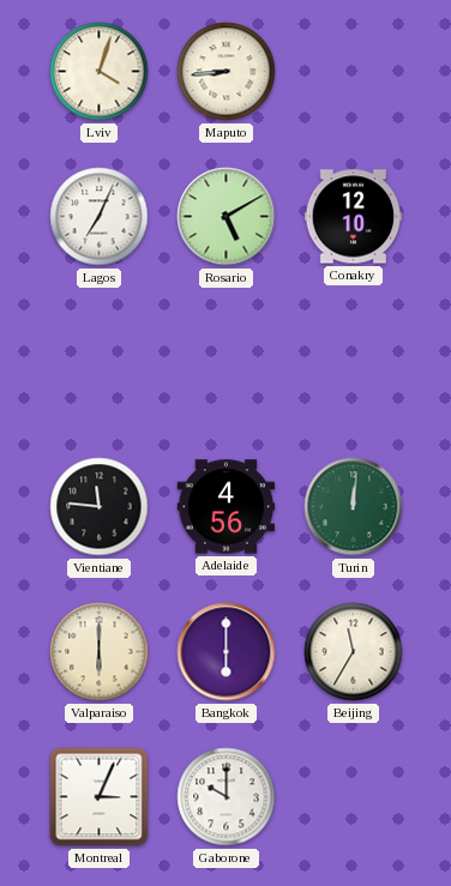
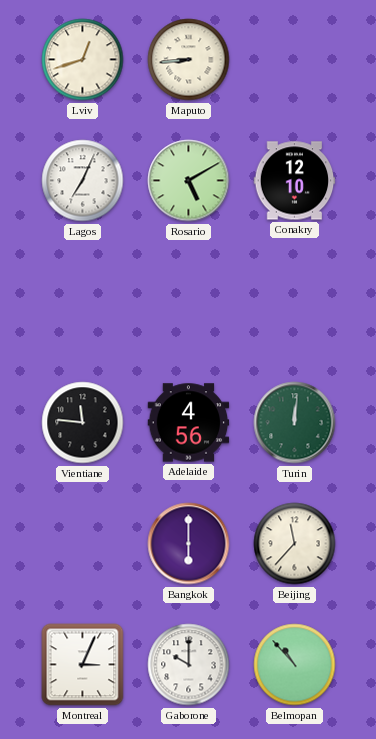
Lviv: 4:03 -> 12:42 (83, 60)
Valparaiso: 6:00 -> none (100, 652)
Beijing: 11:35 -> 11:37 (295, 544)
Belmopan: none -> 10:53 (295, 665)
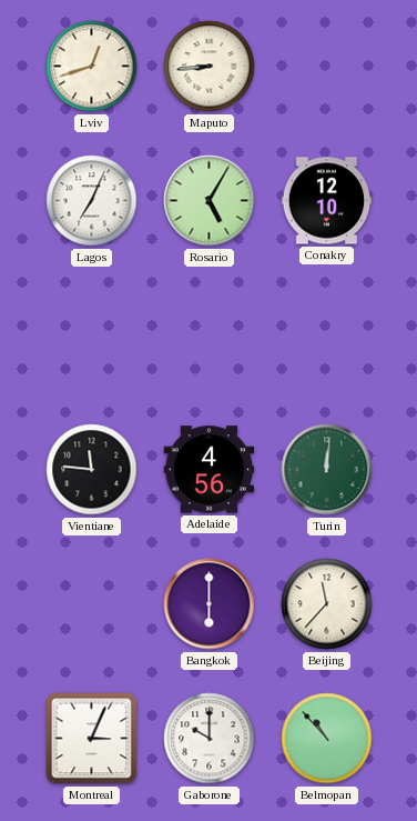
Rosario: 5:10 -> 5:05 (210, 201)
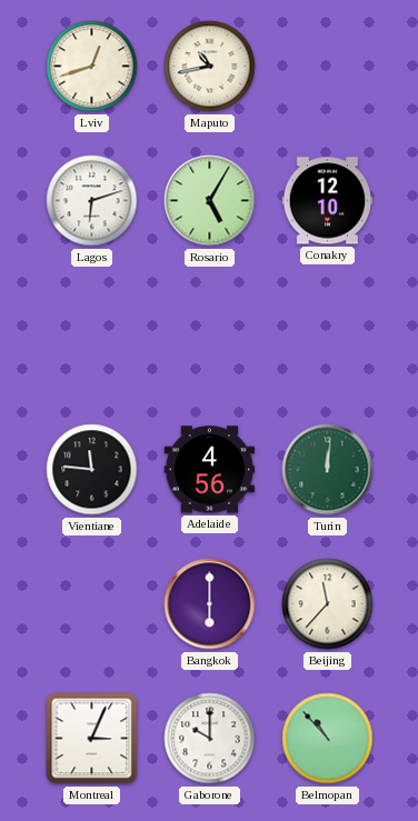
Maputo: 8:44 -> 10:43 (210, 67)
Lagos: 7:04 -> 6:12 (92, 201)
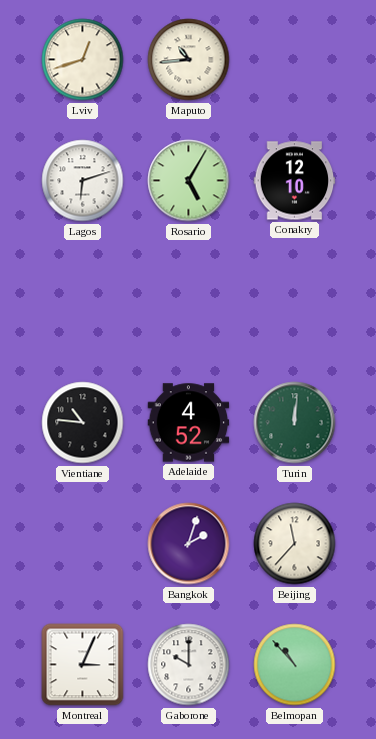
Maputo: 10:43 -> 10:44 (189, 60)
Vientiane: 11:46 -> 10:46 (83, 423)
Adelaide: 4:56 -> 4:52 (189, 423)
Bangkok: 6:00 -> 2:03 (189, 544)
